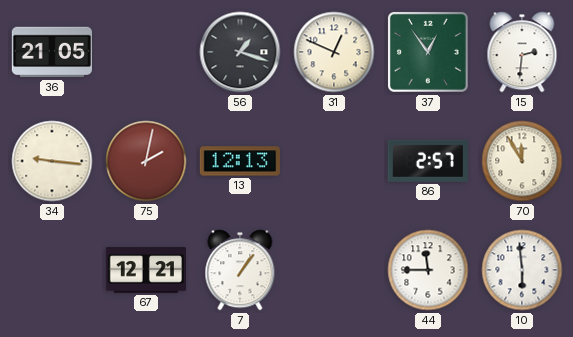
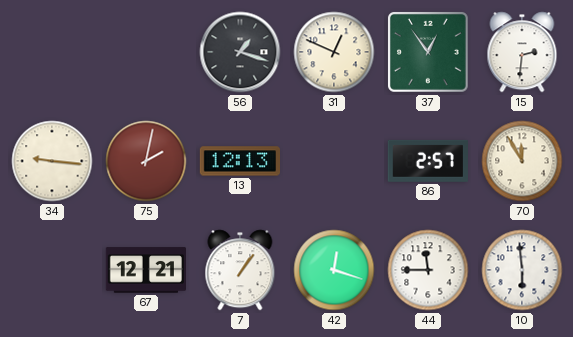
36: 21:05 -> none (51, 52)
42: none -> 12:18 (334, 270)
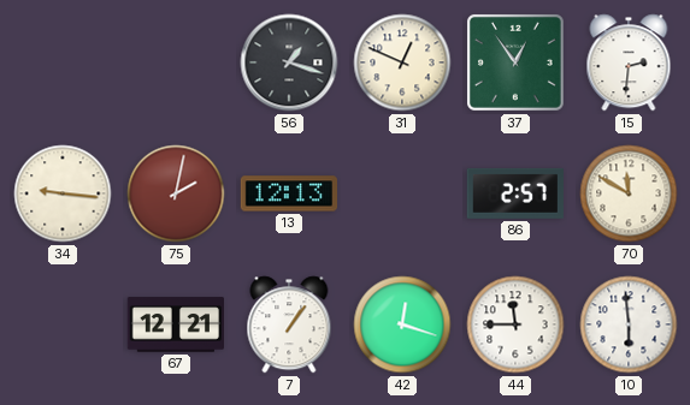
70: 11:55 -> 11:50 (629, 193)
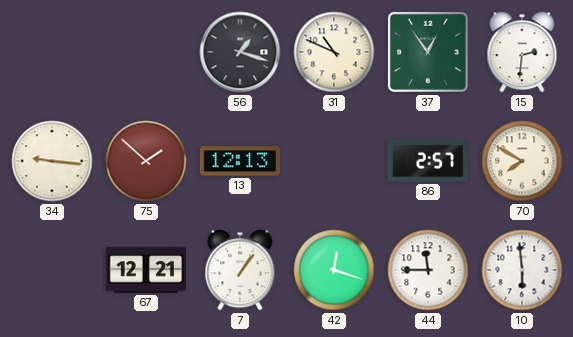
31: 12:49 -> 10:49 (334, 52)
75: 2:02 -> 1:52 (146, 161)
70: 11:50 -> 7:50 (522, 161)
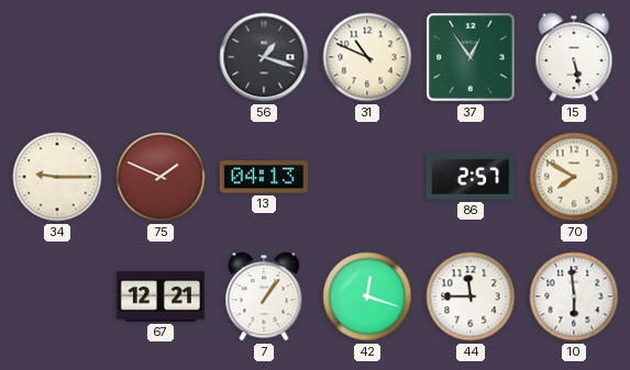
15: 2:31 -> 5:28 (574, 57)
34: 9:16 -> 9:15 (57, 177)
75: 1:52 -> 1:49 (161, 177)
13: 12:13 -> 04:13 (263, 177)
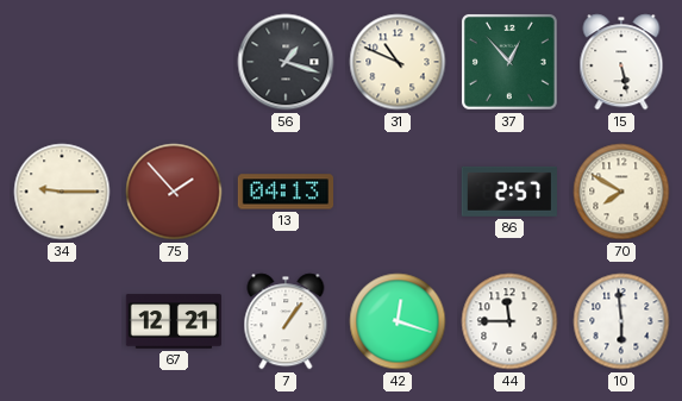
37: 12:54 -> 12:53 (509, 62)
75: 1:49 -> 1:53 (174, 192)
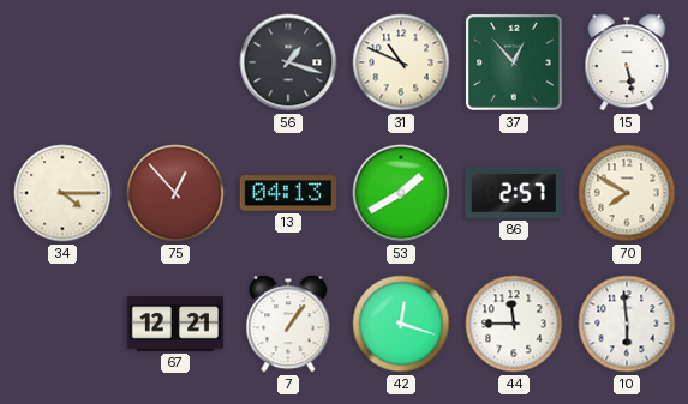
34: 9:15 -> 4:15 (62, 193)
75: 1:53 -> 12:53 (175, 193)
53: none -> 1:40 (401, 193)
